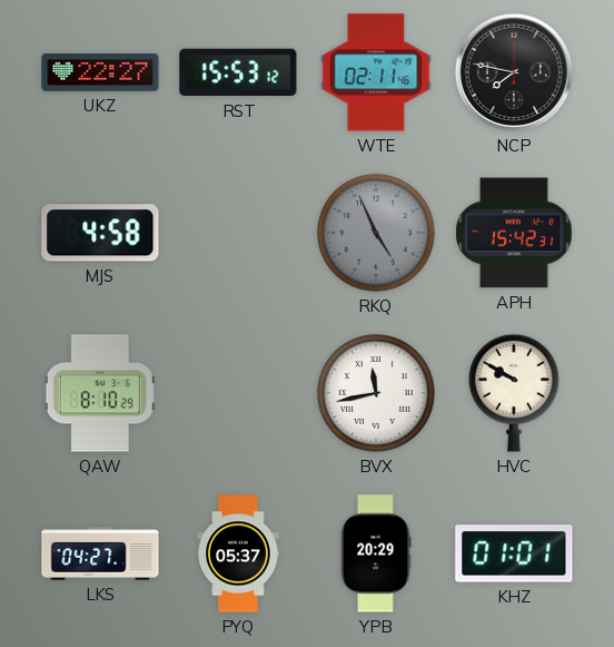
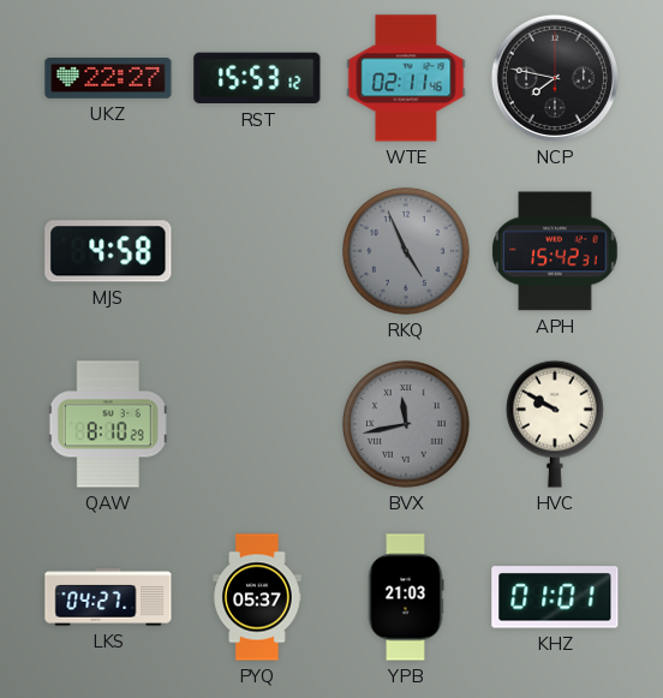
BVX dial: white -> grey (407, 425)
YPB: 20:29 -> 21:03 (406, 597)
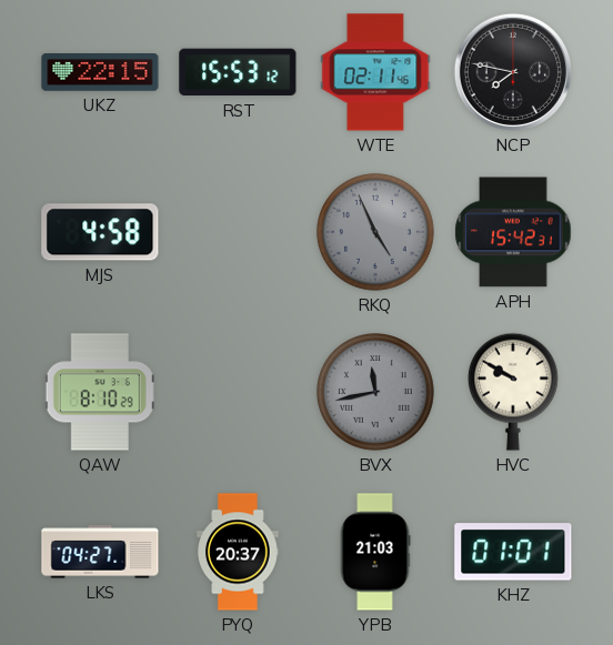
UKZ: 22:27 -> 22:15 (100, 73)
PYQ: 05:37 -> 20:37 (238, 552)
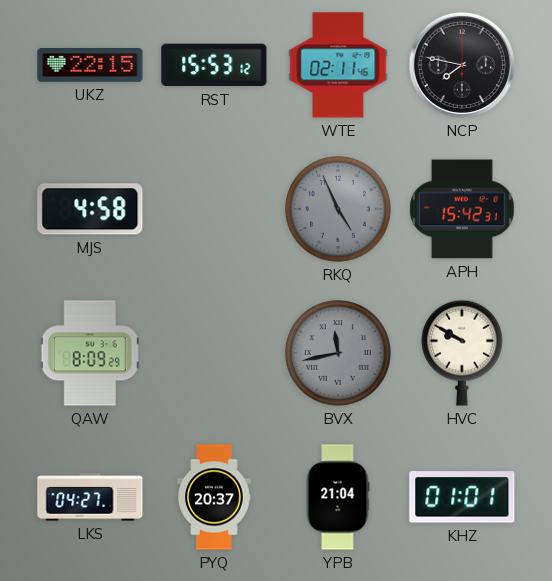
QAW: 8:10 -> 8:09 (90, 353)
YPB: 21:03 -> 21:04 (338, 497)
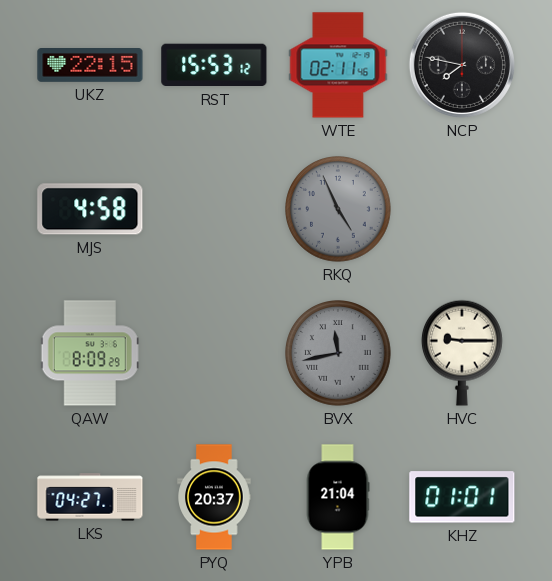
APH: 15:42 -> none (462, 209)
HVC: 9:50 -> 9:15 (462, 353)
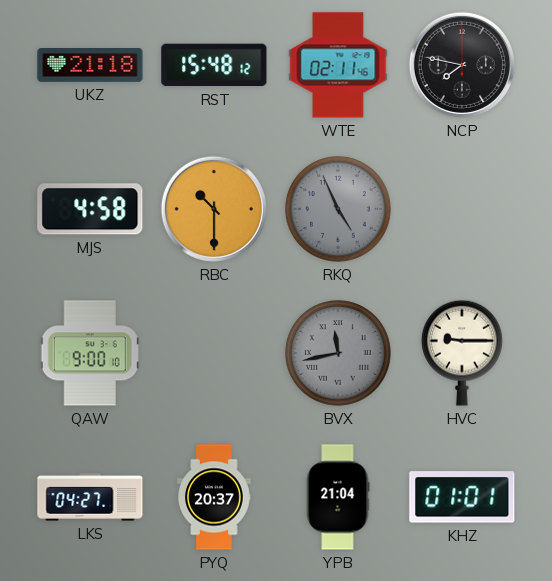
UKZ: 22:15 -> 21:18 (90, 66)
RST: 15:53 -> 15:48 (214, 65)
RBC: none -> 10:30 (214, 209)
QAW: 8:09 -> 9:00 (90, 353)
